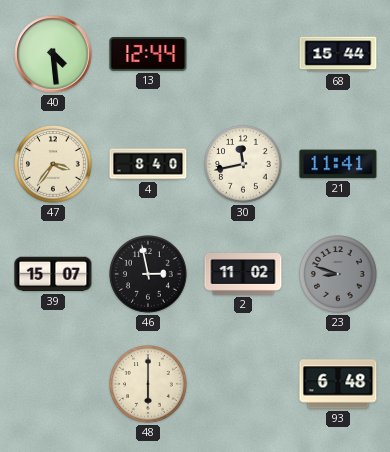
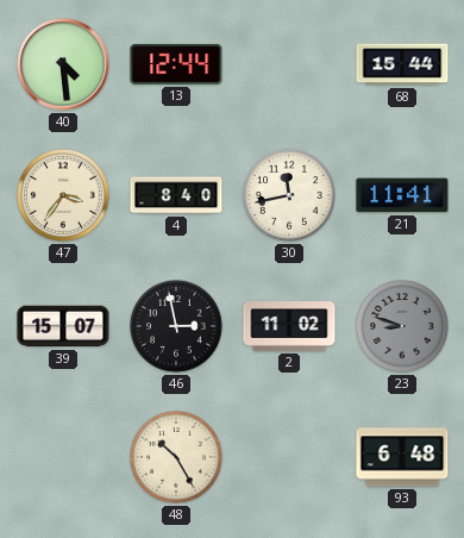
48: 6:00 -> 10:25 (177, 458)
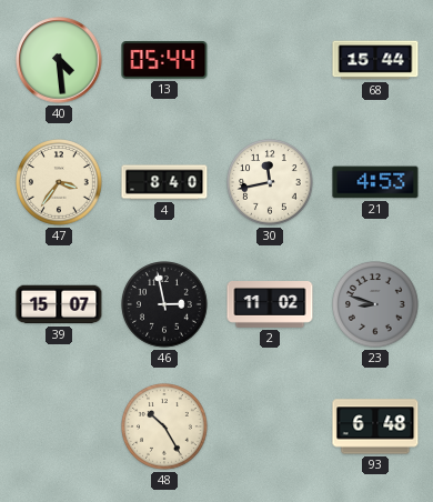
13: 12:44 -> 05:44 (164, 61)
21: 11:41 -> 4:53 (375, 182)
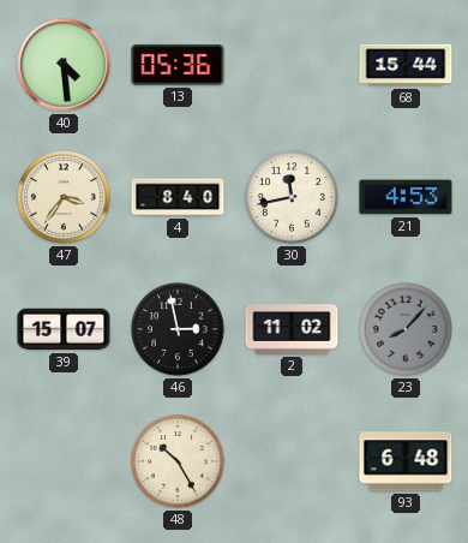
13: 05:44 -> 05:36 (178, 66)
23: 8:48 -> 8:07 (407, 330)
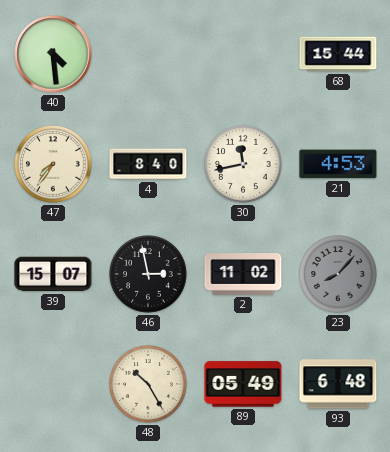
13: 05:36 -> none (178, 66)
47: 3:36 -> 7:36 (54, 165)
89: none -> 05:49 (243, 384)
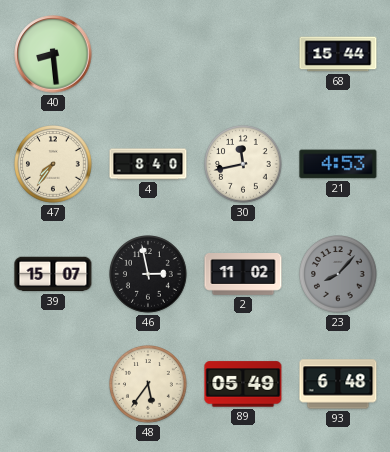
40: 4:29 -> 8:29 (53, 54)
48: 10:25 -> 5:36 (149, 385)
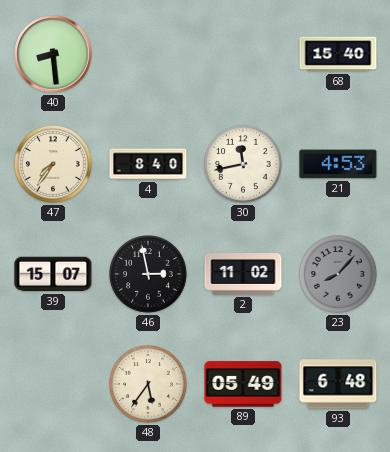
68: 15:44 -> 15:40 (338, 54)
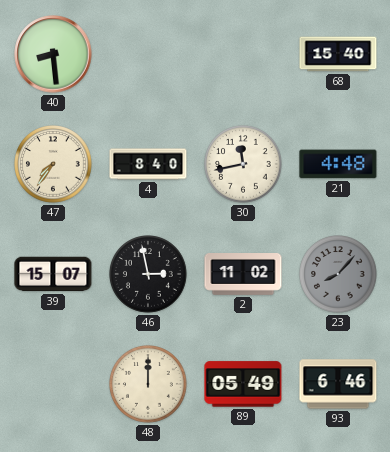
21: 4:53 -> 4:48 (338, 164)
48: 5:36 -> 12:00 (149, 385)
93: 6:48 -> 6:46 (338, 384)
